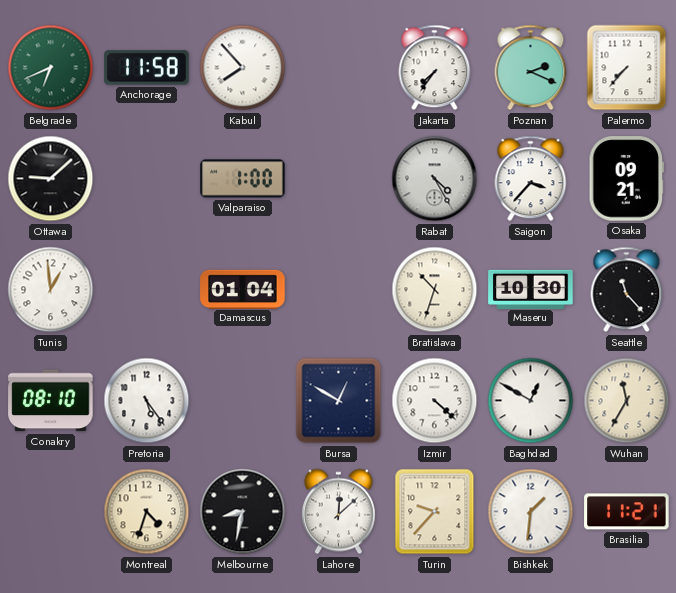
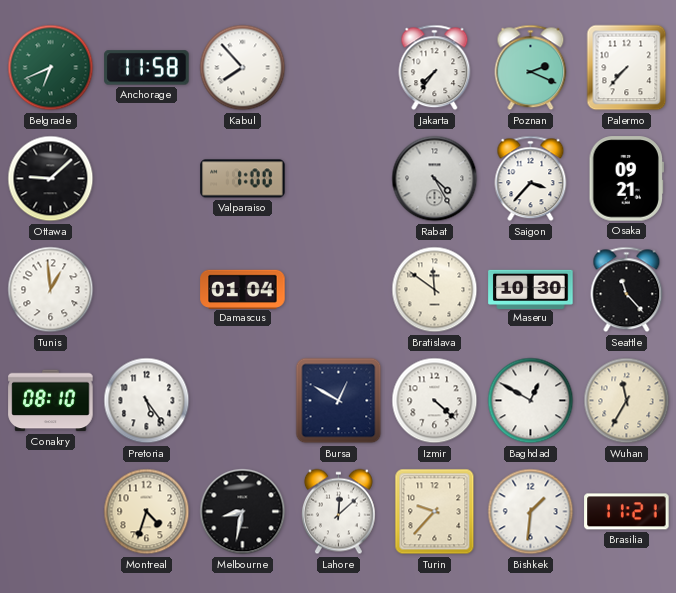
Bratislava: 10:33 -> 11:51 (435, 290)
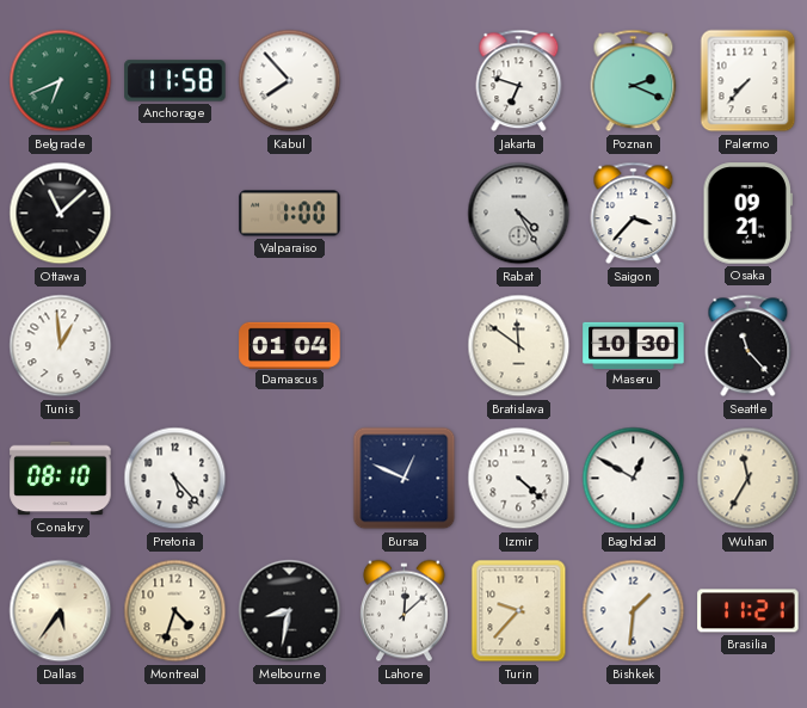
Jakarta: 7:36 -> 6:48 (519, 81)
Ottawa: 9:08 -> 11:08 (61, 214)
Pretoria: 5:24 -> 5:23 (175, 479)
Bursa: 12:50 -> 12:49 (405, 479)
Dallas: none -> 5:36 (61, 611)
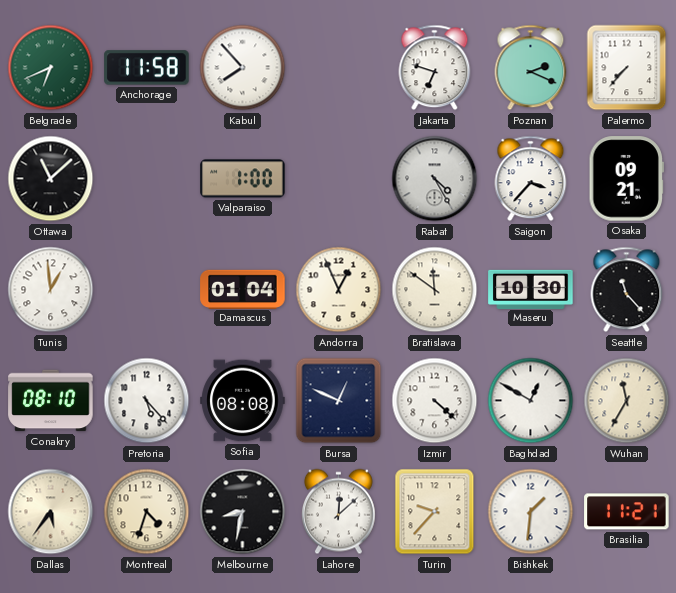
Andorra: none -> 12:56 (339, 290)
Sofia: none -> 08:08 (243, 401)
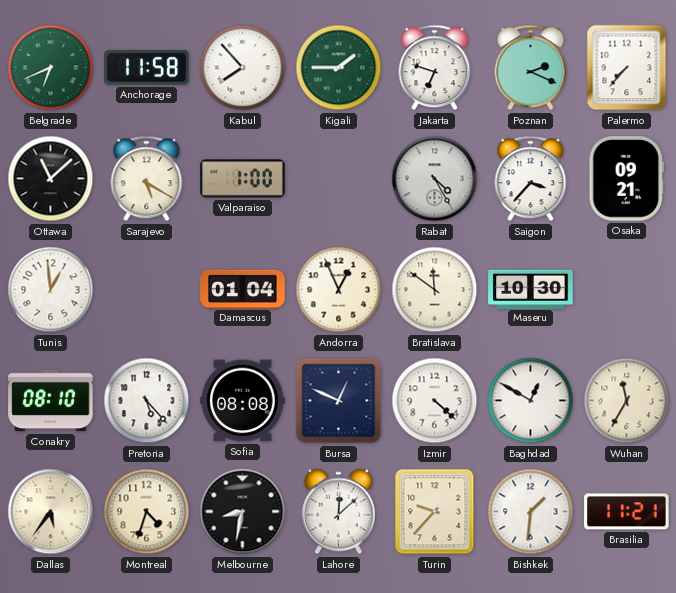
Kigali: none -> 1:45 (339, 68)
Sarajevo: none -> 5:20 (147, 179)
Seattle: 11:23 -> none (627, 290)
